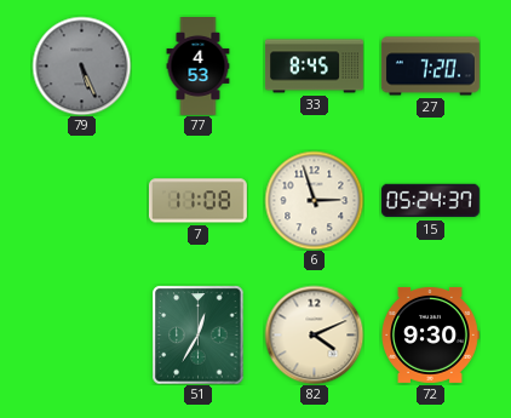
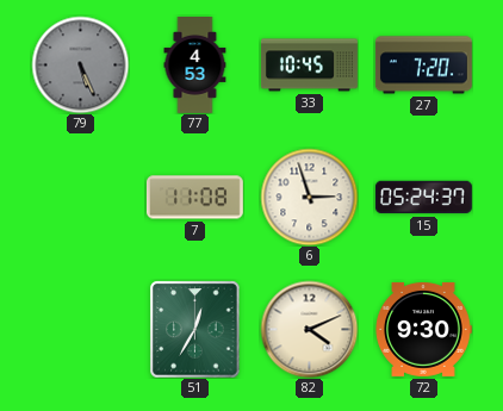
33: 8:45 -> 10:45 (309, 66)
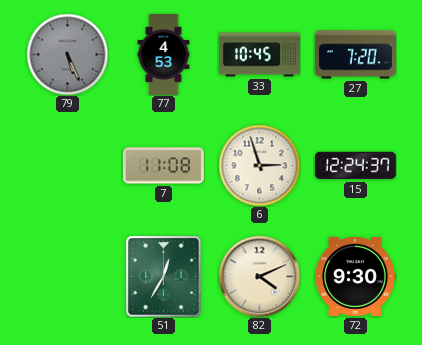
15: 05:24 -> 12:24 (355, 166)
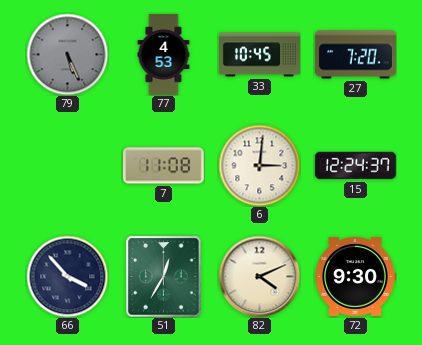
6: 2:57 -> 3:01 (259, 165)
66: none -> 3:53 (67, 276)
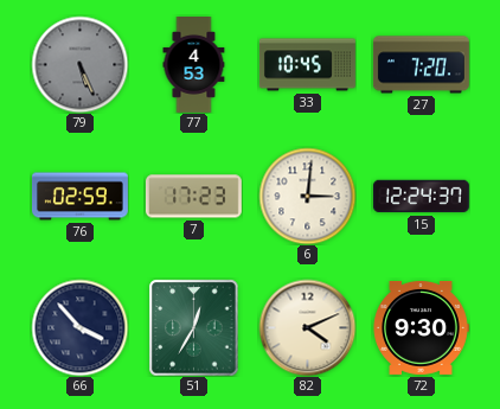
76: none -> 02:59 (81, 197)
7: 11:08 -> 17:23 (193, 197)
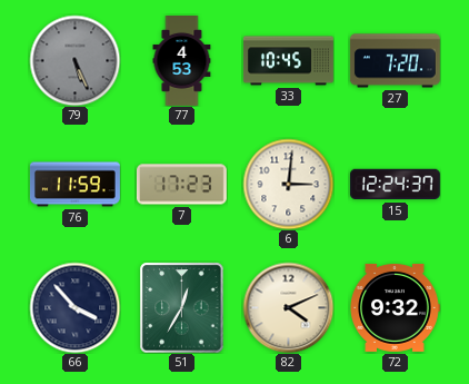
76: 02:59 -> 11:59 (76, 185)
72: 9:30 -> 9:32 (395, 307)
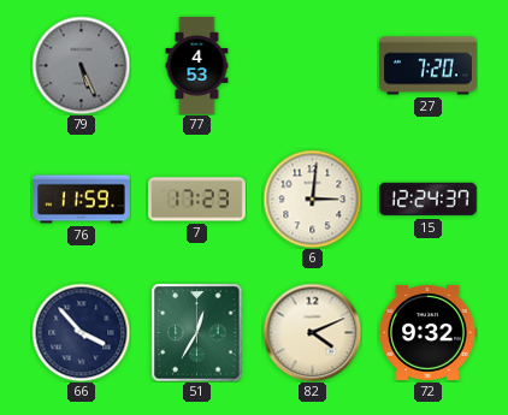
33: 10:45 -> none (288, 61)
